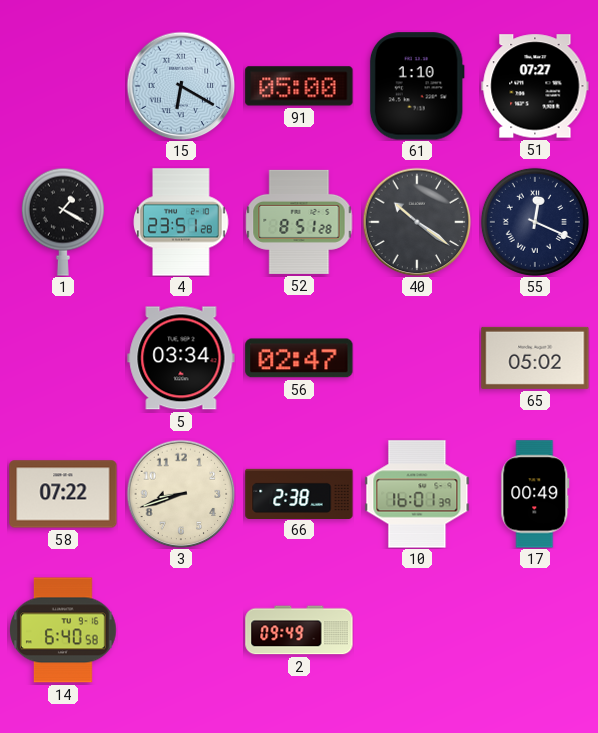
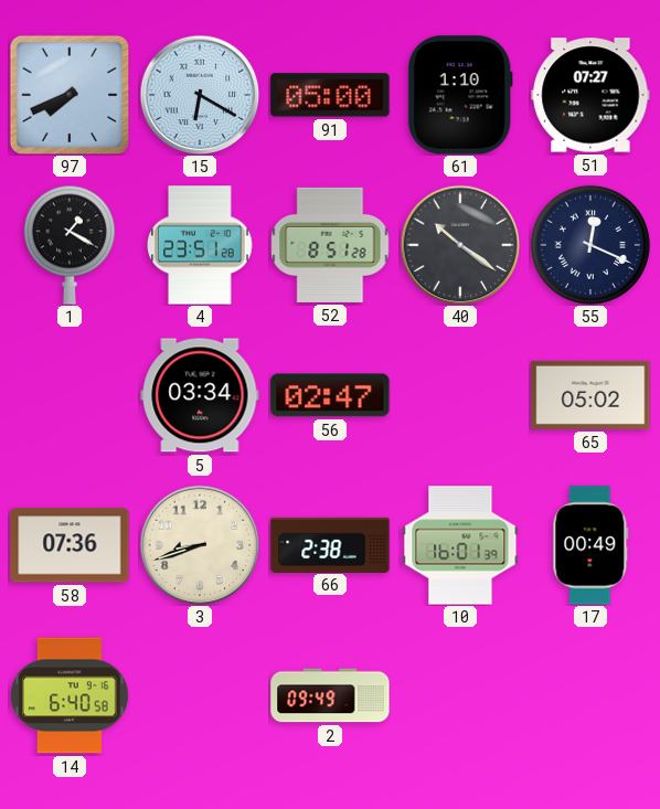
97: none -> 7:41 (70, 95)
58: 07:22 -> 07:36 (70, 545)
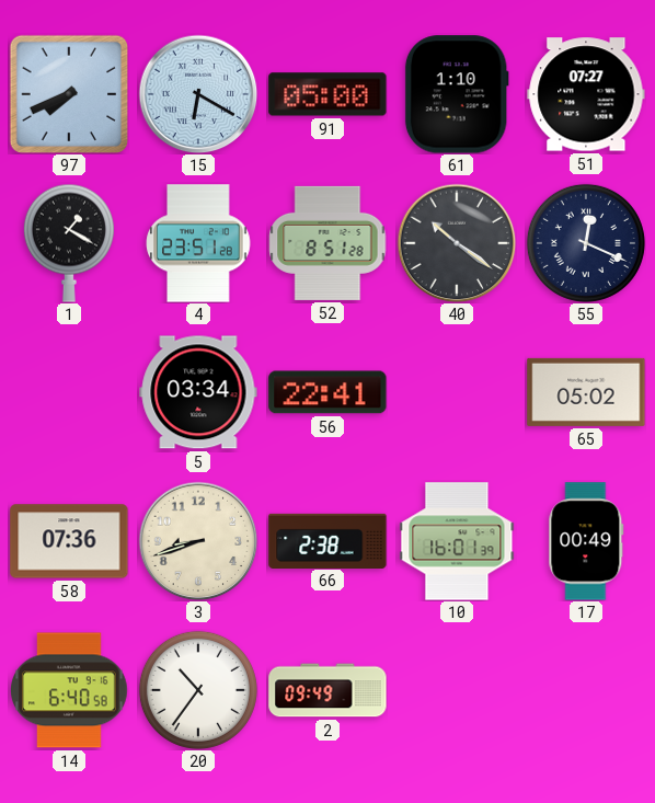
56: 02:47 -> 22:41 (327, 392)
20: none -> 10:36 (198, 690)
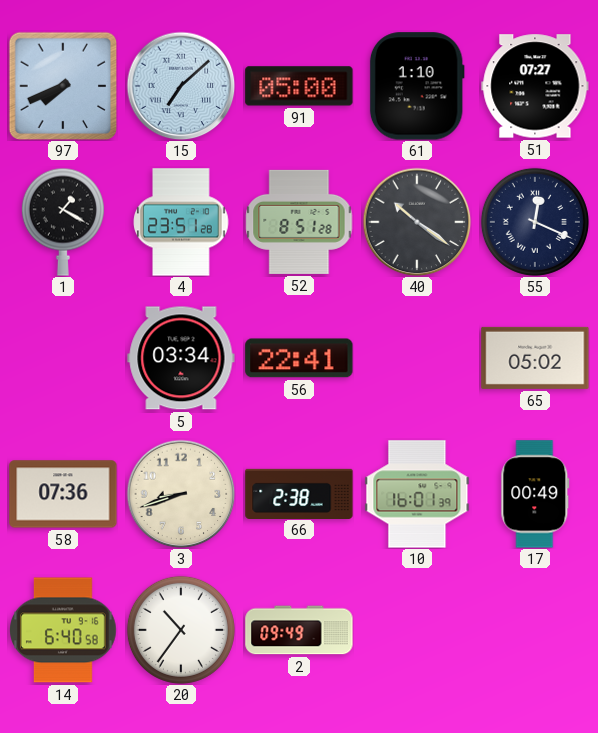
15: 6:20 -> 7:08 (181, 86)
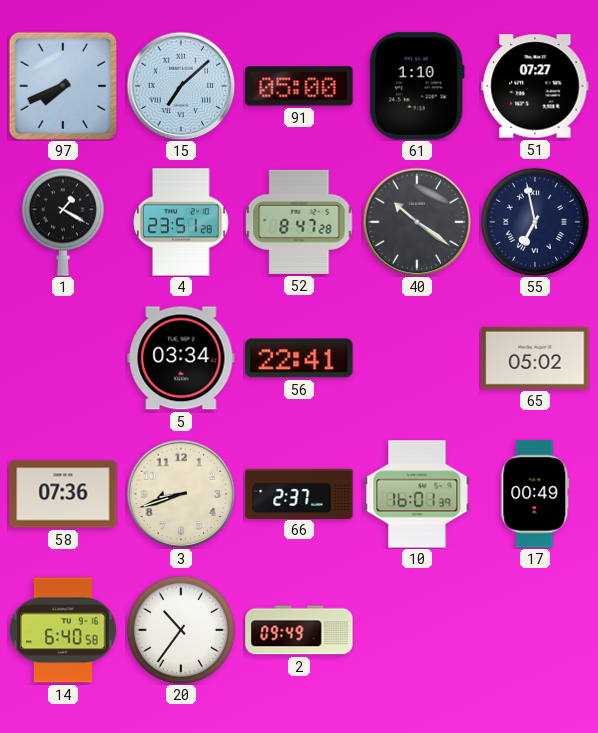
52: 8:51 -> 8:47 (299, 222)
55: 12:19 -> 6:58 (535, 222)
66: 2:38 -> 2:37 (299, 493)
